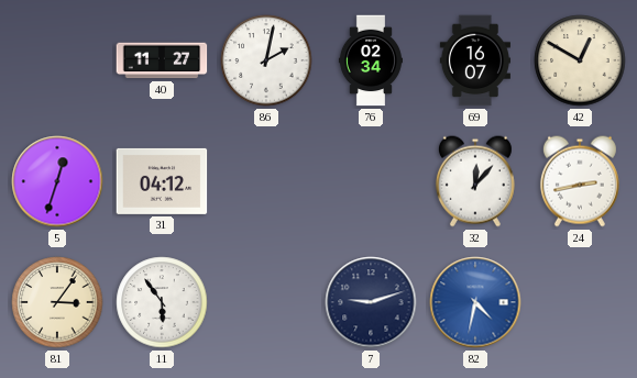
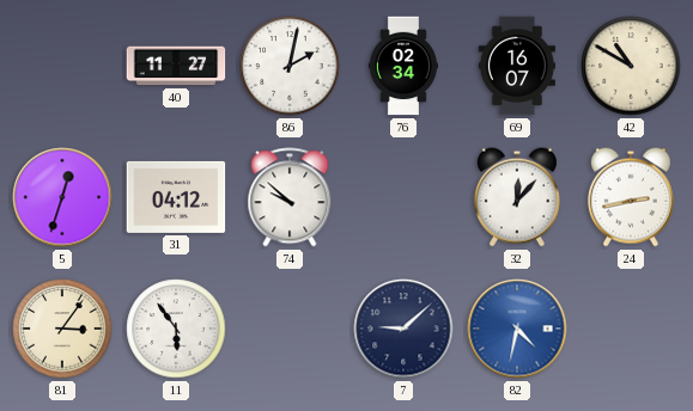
42: 12:50 -> 10:50 (631, 66)
74: none -> 9:52 (290, 197)
7: 9:12 -> 9:08 (403, 329)
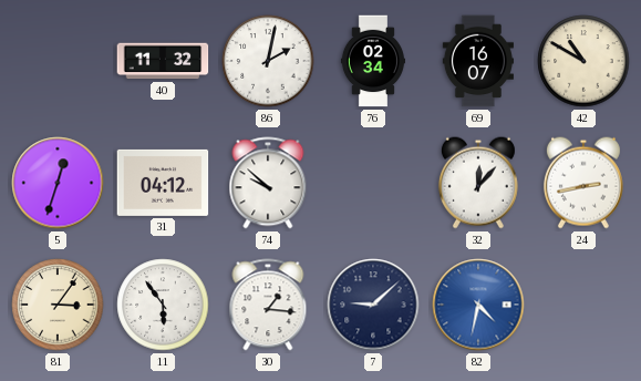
40: 11:27 -> 11:32 (163, 61)
30: none -> 1:16 (268, 305)
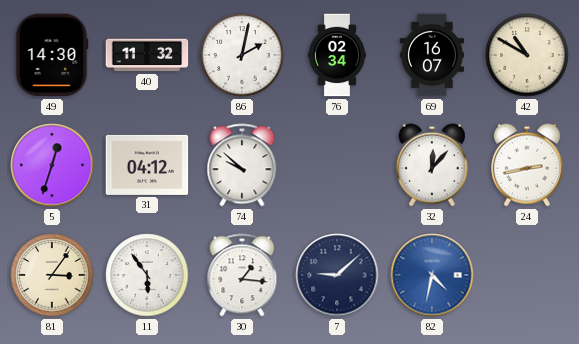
49: none -> 14:30 (52, 55)
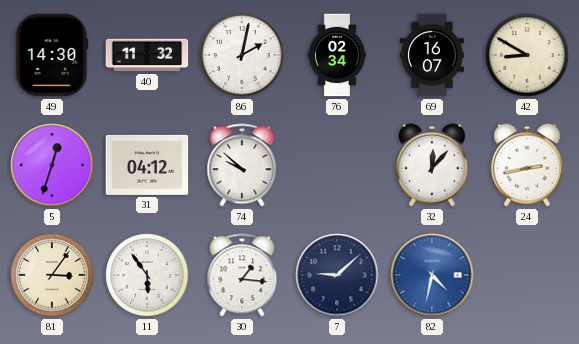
42: 10:50 -> 8:50 (527, 55)
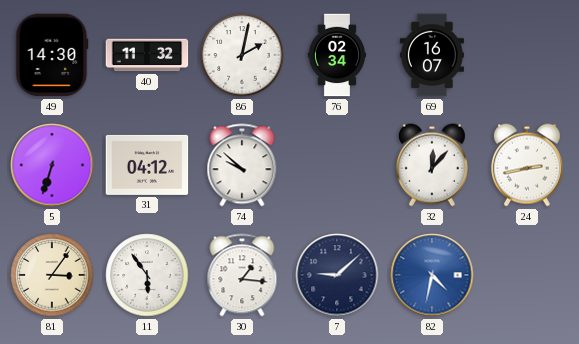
42: 8:50 -> none (527, 55)
5: 12:33 -> 6:33 (52, 165)
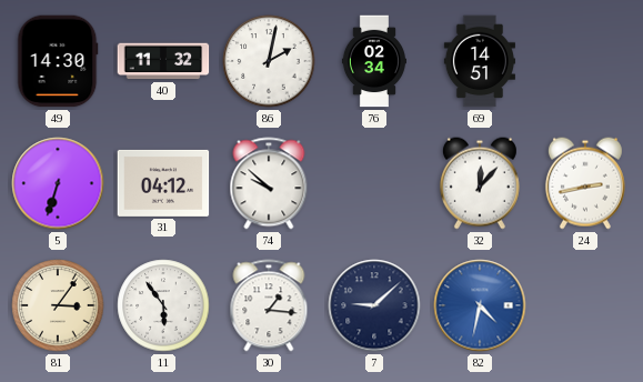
69: 16:07 -> 14:51 (479, 61)
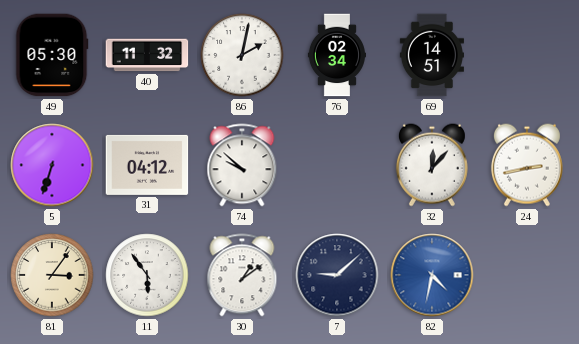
49: 14:30 -> 05:30 (52, 55)
30: 1:16 -> 1:09 (242, 275)
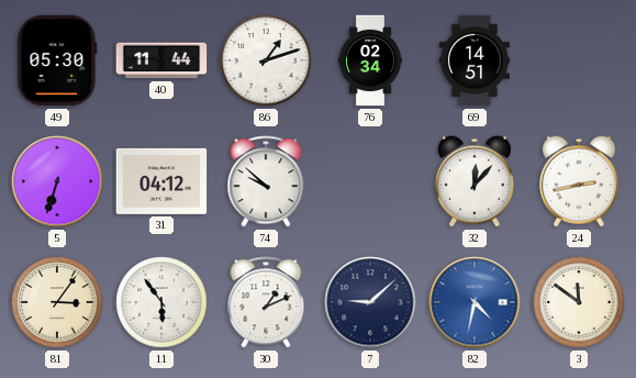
40: 11:32 -> 11:44 (161, 60)
86: 2:02 -> 1:12 (266, 60)
30: 1:09 -> 1:11 (266, 302)
3: none -> 11:51 (579, 302)
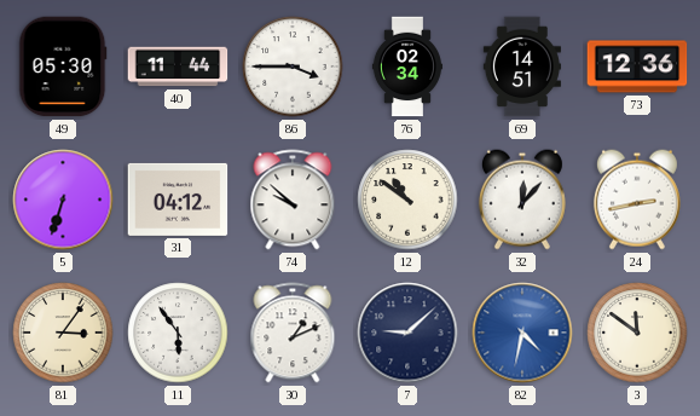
86: 1:12 -> 3:45 (293, 67)
73: none -> 12:36 (637, 67)
12: none -> 10:51 (407, 200)
